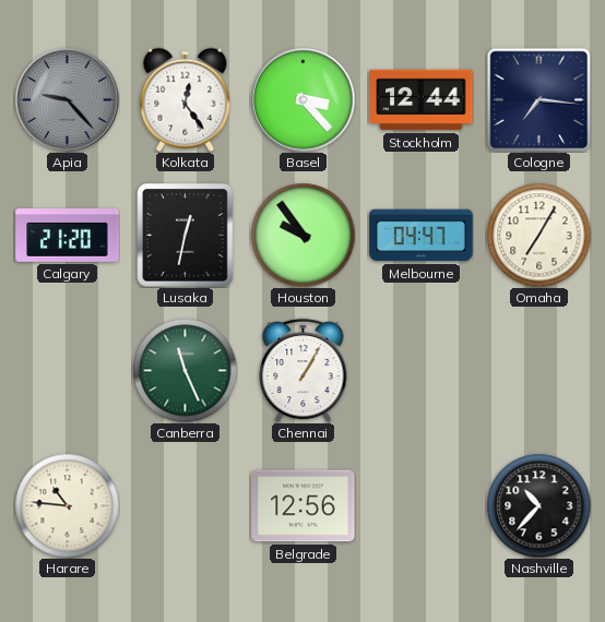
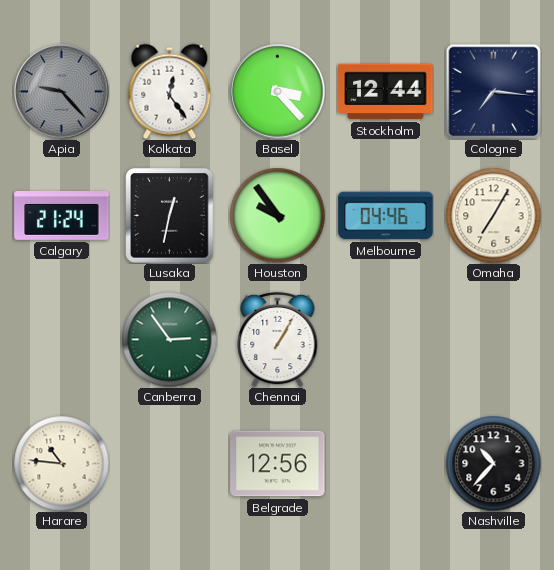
Calgary: 21:20 -> 21:24 (62, 216)
Melbourne: 04:47 -> 04:46 (386, 216)
Canberra: 11:26 -> 2:54 (169, 339)
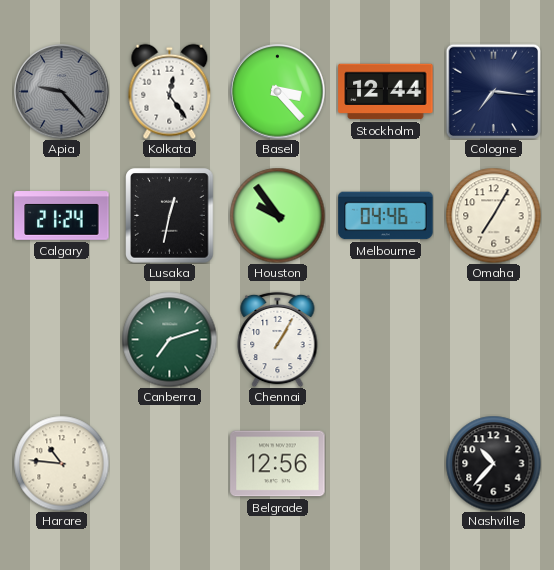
Canberra: 2:54 -> 7:12 (169, 339)
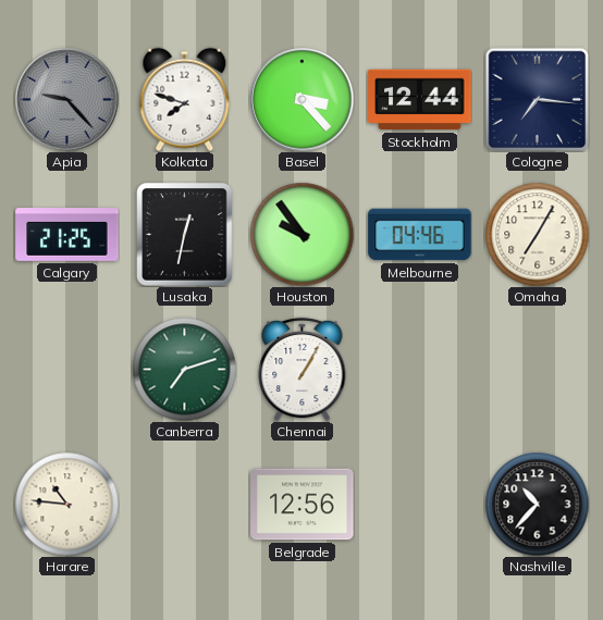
Kolkata: 12:24 -> 7:48 (185, 99)
Calgary: 21:24 -> 21:25 (67, 235)
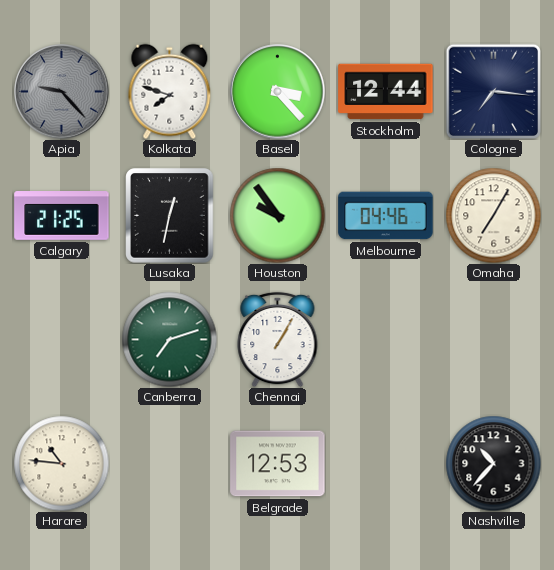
Belgrade: 12:56 -> 12:53 (278, 464)
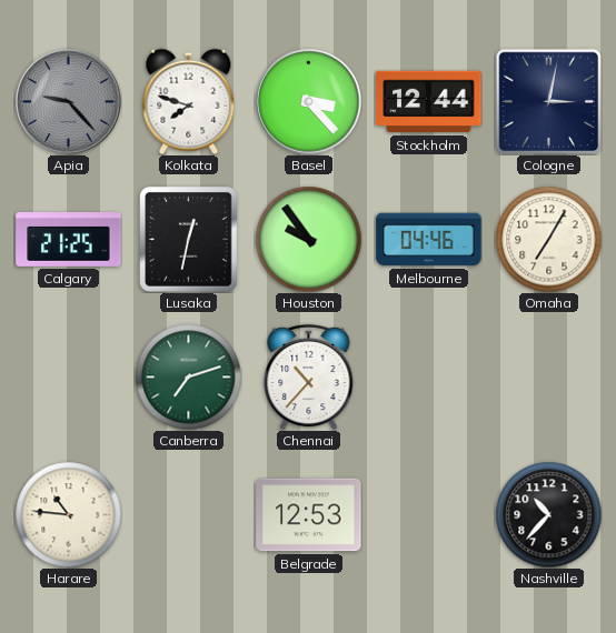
Cologne: 7:16 -> 3:02 (548, 101)
Chennai: 1:05 -> 10:37 (309, 376)
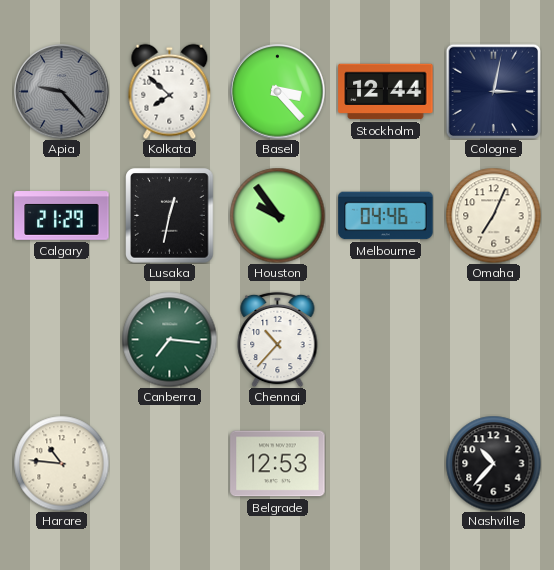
Kolkata: 7:48 -> 7:52 (170, 91)
Calgary: 21:25 -> 21:29 (62, 216)
Omaha: 7:05 -> 7:04 (493, 215)
Canberra: 7:12 -> 7:16 (169, 339)
